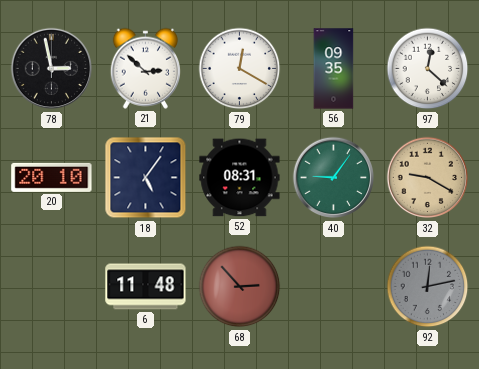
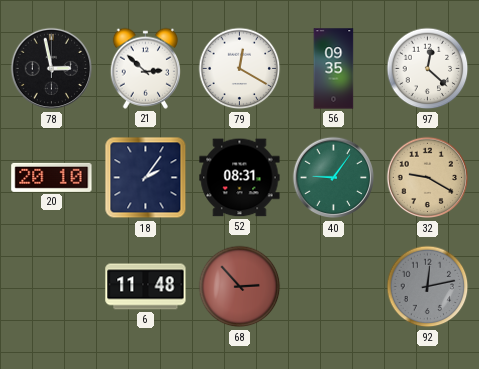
18: 5:06 -> 2:06 (146, 178)
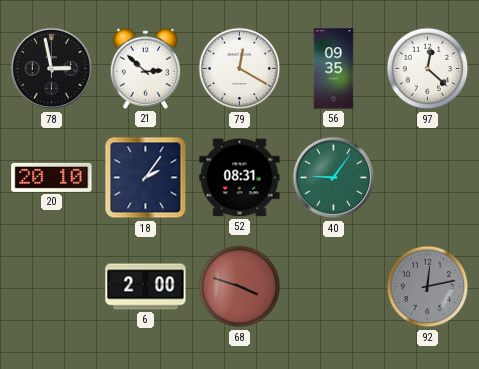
32: 9:20 -> none (428, 178)
6: 11:48 -> 2:00 (146, 287)
68: 2:53 -> 3:48 (240, 287)
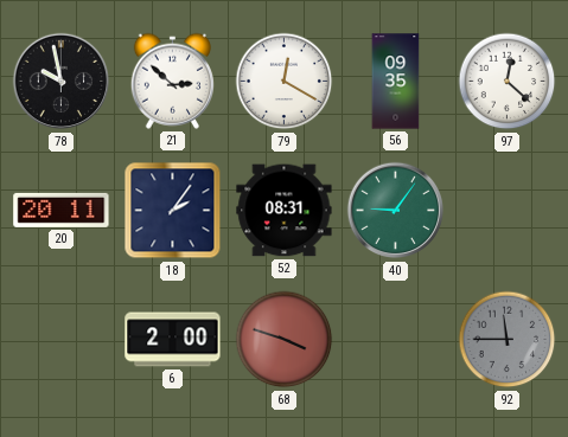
78: 2:58 -> 9:58 (62, 82)
20: 20:10 -> 20:11 (62, 210)
92: 12:13 -> 11:45 (508, 340)
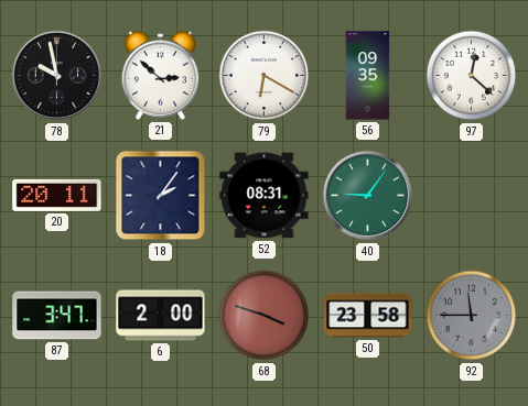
79: 12:20 -> 6:20 (265, 76)
87: none -> 3:47 (57, 316)
50: none -> 23:58 (368, 316)
